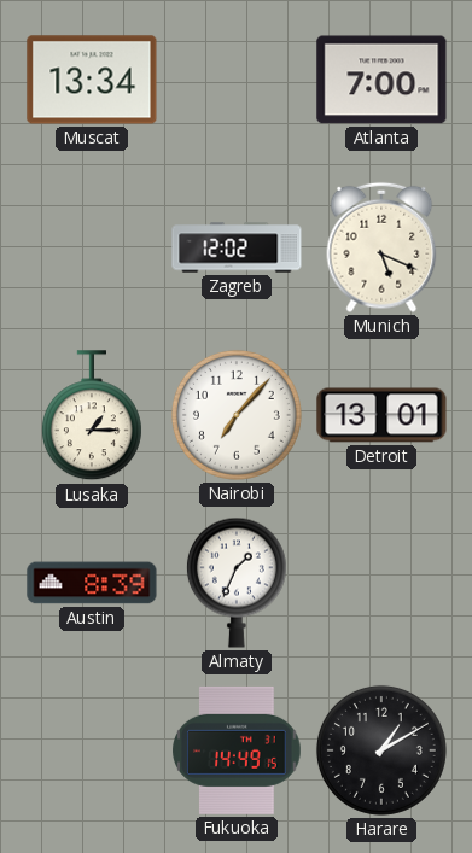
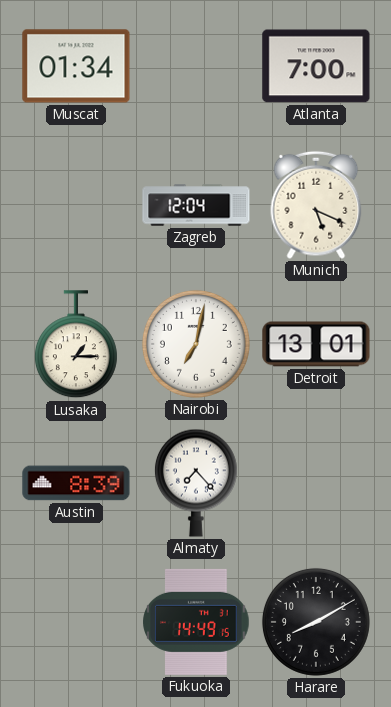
Muscat: 13:34 -> 01:34 (76, 66)
Zagreb: 12:02 -> 12:04 (196, 205)
Nairobi: 7:07 -> 7:02 (196, 344)
Almaty: 1:34 -> 7:23 (196, 483)
Harare: 1:10 -> 8:10 (316, 622)
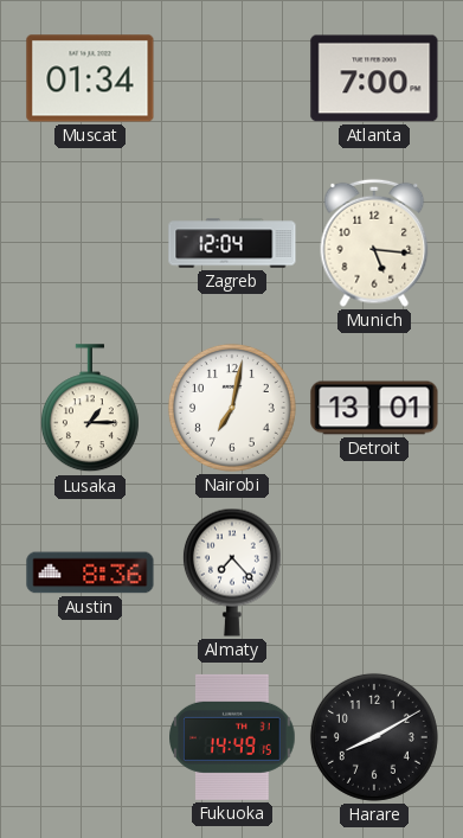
Munich: 5:19 -> 5:16 (374, 243)
Austin: 8:39 -> 8:36 (90, 572)
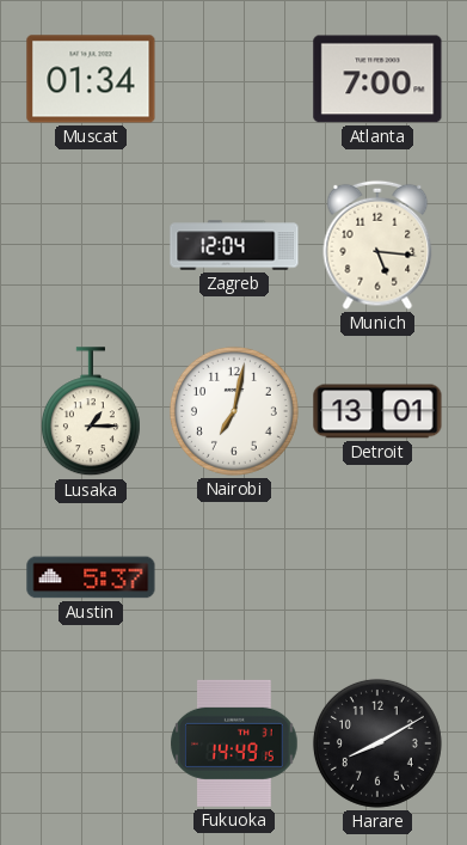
Austin: 8:36 -> 5:37 (91, 577)
Almaty: 7:23 -> none (232, 572)
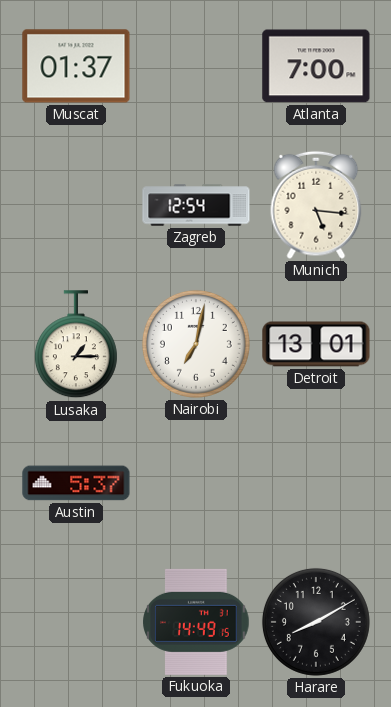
Muscat: 01:34 -> 01:37 (76, 66)
Zagreb: 12:04 -> 12:54 (196, 205)
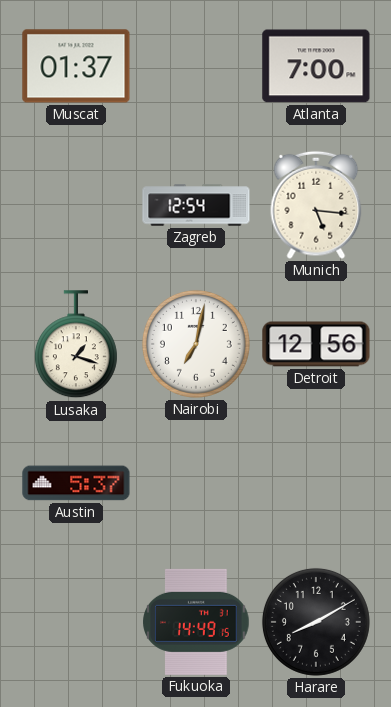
Lusaka: 1:15 -> 1:18 (76, 345)
Detroit: 13:01 -> 12:56 (316, 344)
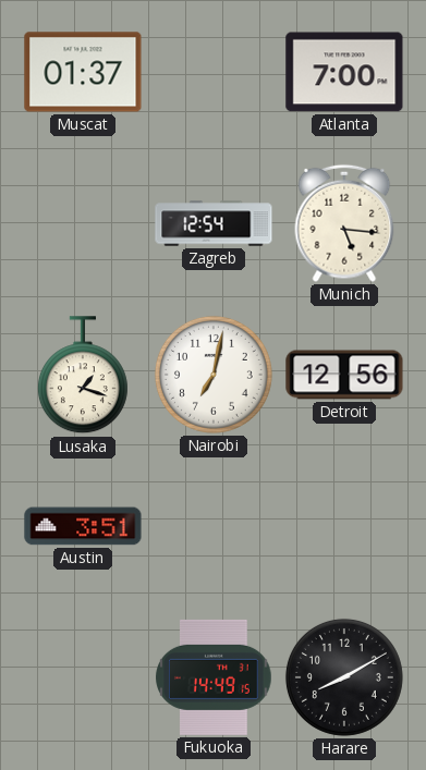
Austin: 5:37 -> 3:51 (83, 526)
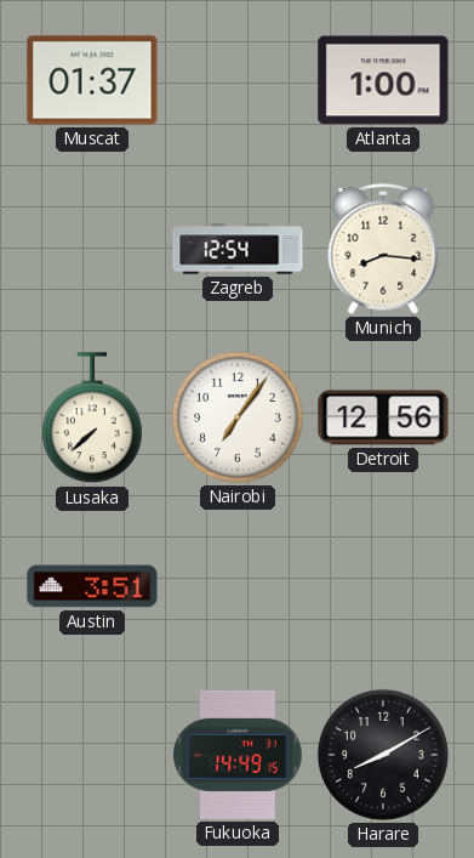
Atlanta: 7:00 -> 1:00 (383, 80)
Munich: 5:16 -> 8:16 (383, 249)
Lusaka: 1:18 -> 7:38 (92, 419)
Nairobi: 7:02 -> 7:06 (238, 417)
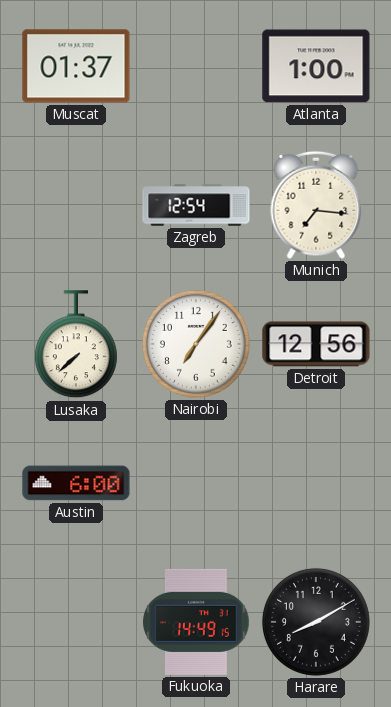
Munich: 8:16 -> 7:16 (316, 205)
Austin: 3:51 -> 6:00 (76, 483)
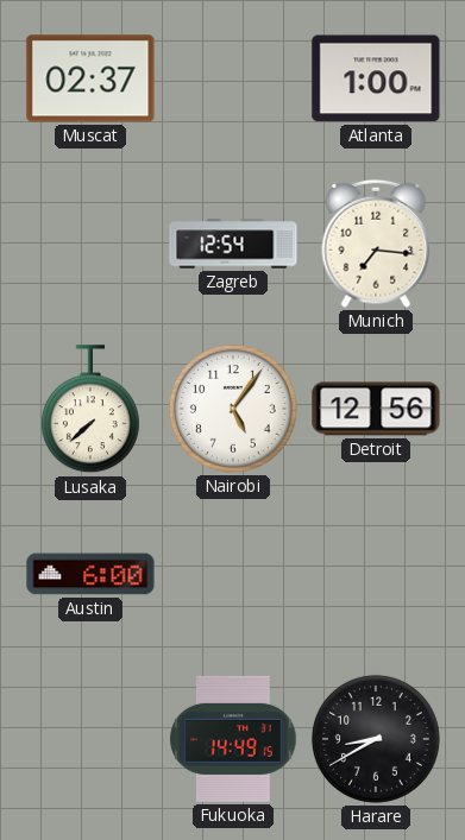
Muscat: 01:37 -> 02:37 (90, 78)
Nairobi: 7:06 -> 5:06 (233, 409)
Harare: 8:10 -> 8:40 (376, 739)
